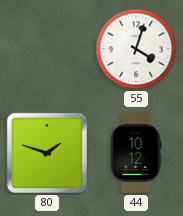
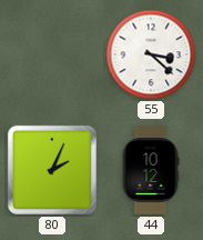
55: 4:03 -> 3:22 (151, 54)
80: 1:48 -> 2:04 (52, 170)
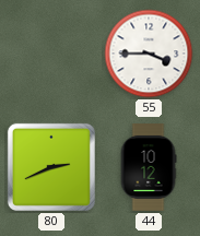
55: 3:22 -> 3:45 (149, 54)
80: 2:04 -> 2:41 (51, 167)
